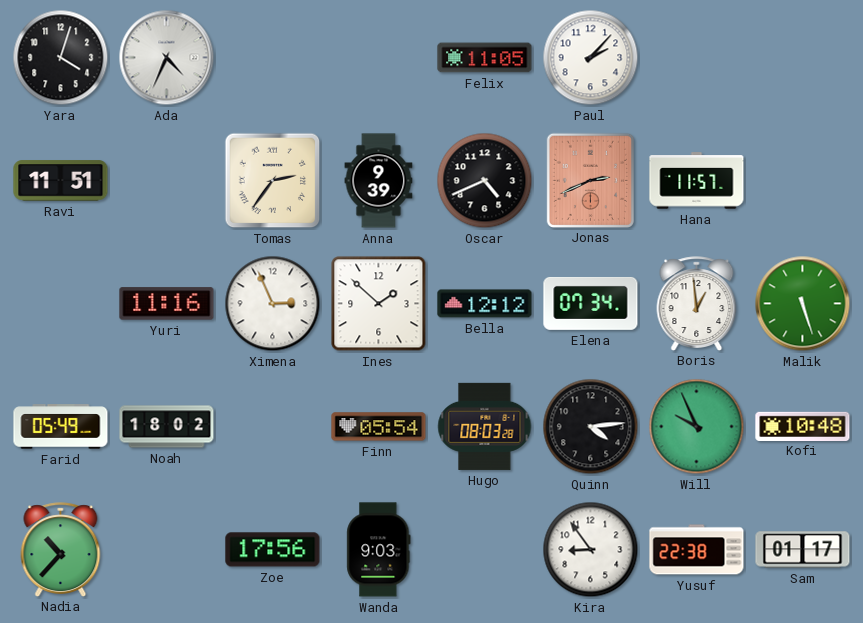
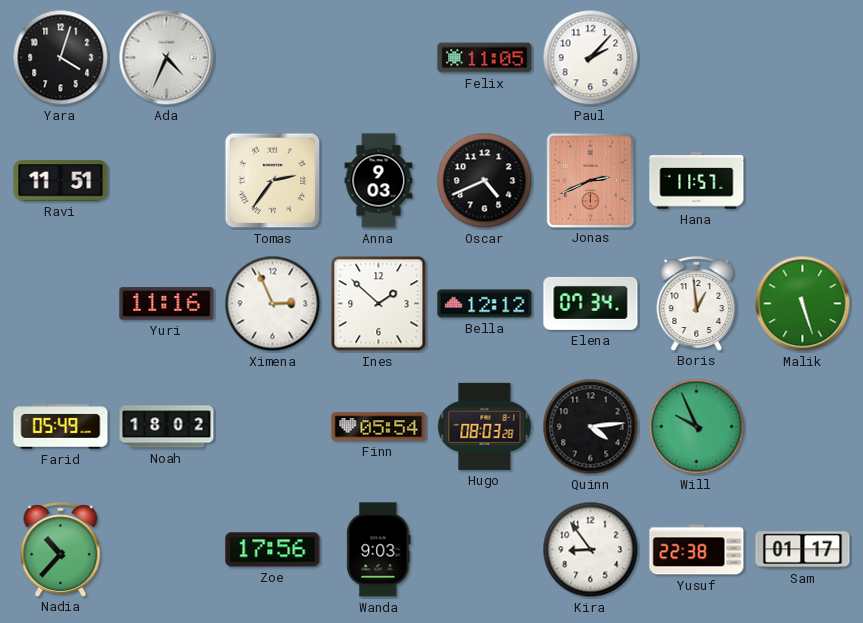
Anna: 9:39 -> 9:03 (379, 181)
Kofi: 10:48 -> none (803, 426)
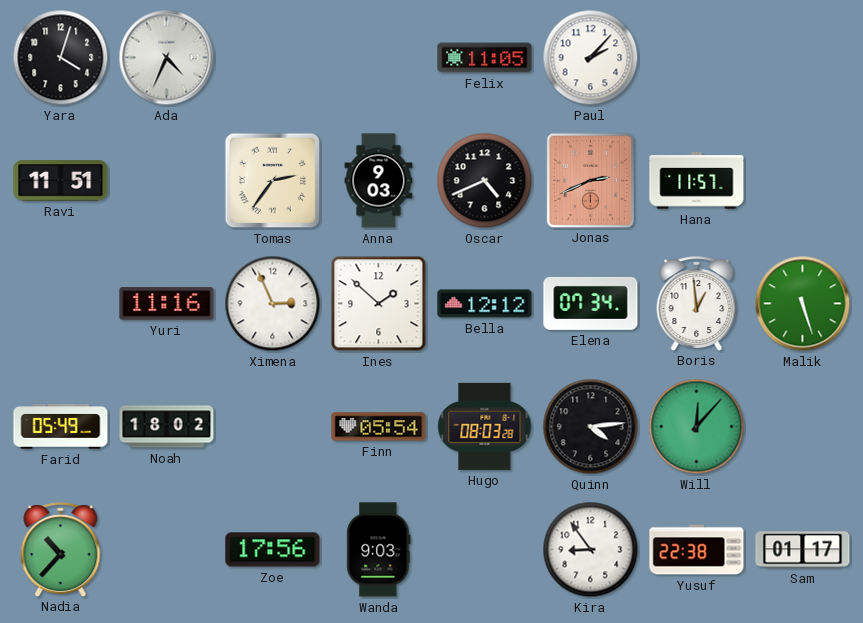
Will: 9:56 -> 12:07 (697, 427)
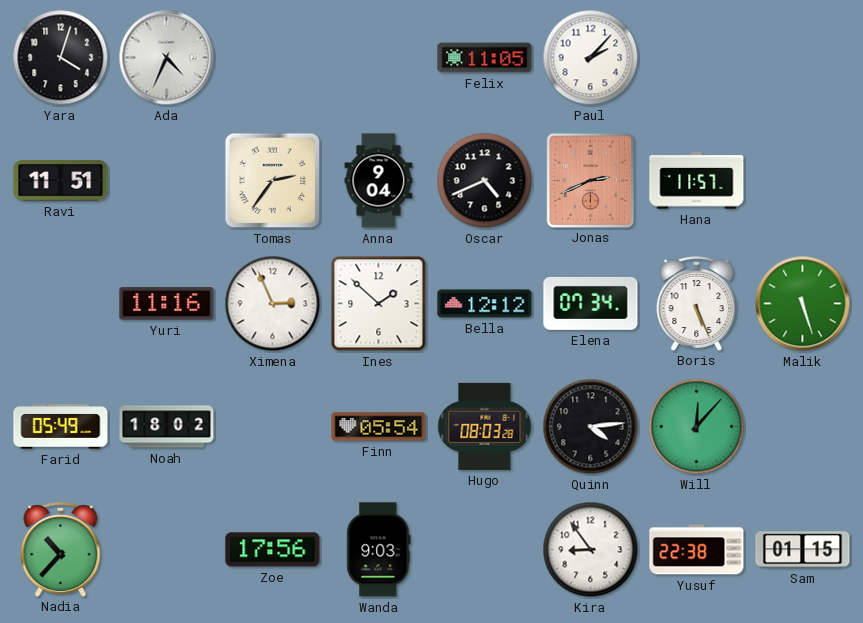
Anna: 9:03 -> 9:04 (379, 181)
Boris: 12:59 -> 5:26 (697, 303)
Sam: 01:17 -> 01:15 (803, 550)
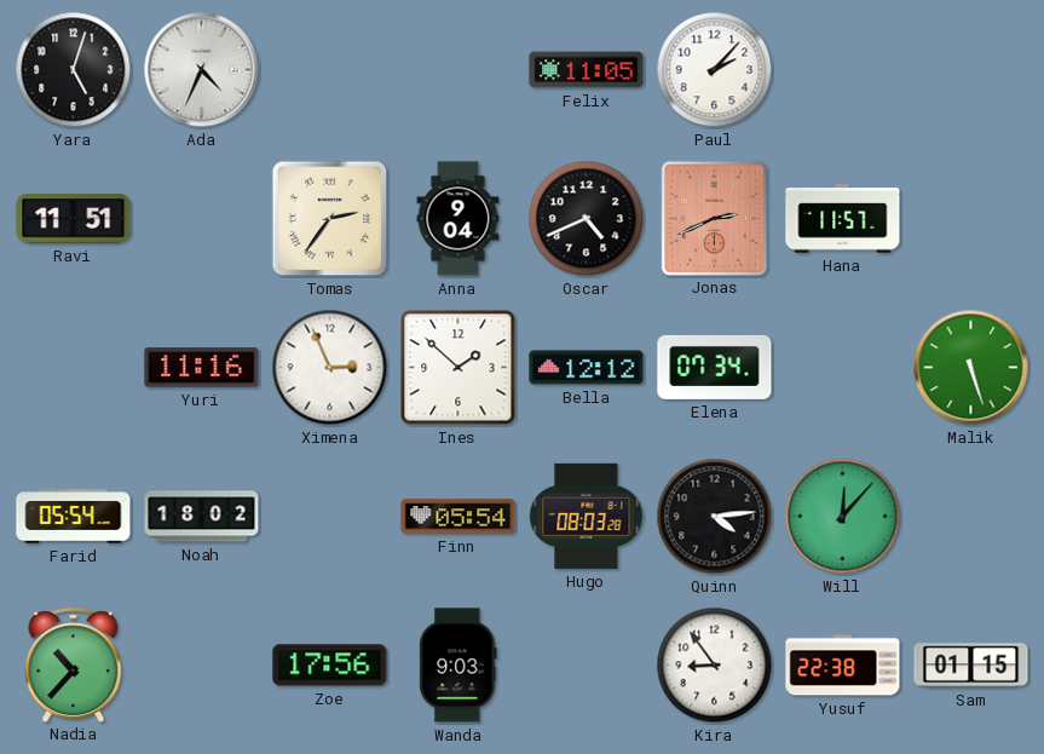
Yara: 4:03 -> 5:03 (74, 70)
Boris: 5:26 -> none (697, 303)
Farid: 05:49 -> 05:54 (74, 517)
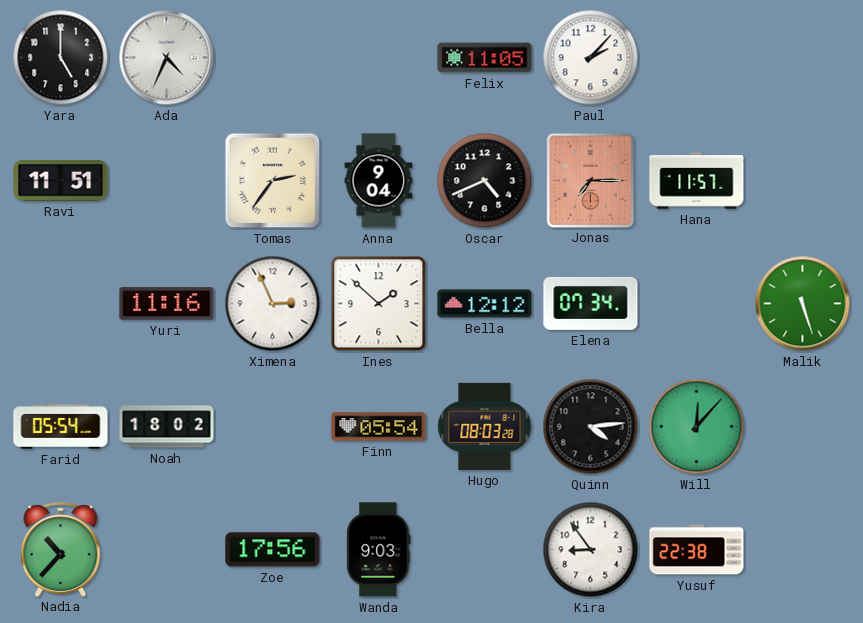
Yara: 5:03 -> 5:00 (61, 58)
Jonas: 2:41 -> 7:15 (590, 180)
Sam: 01:15 -> none (971, 666)
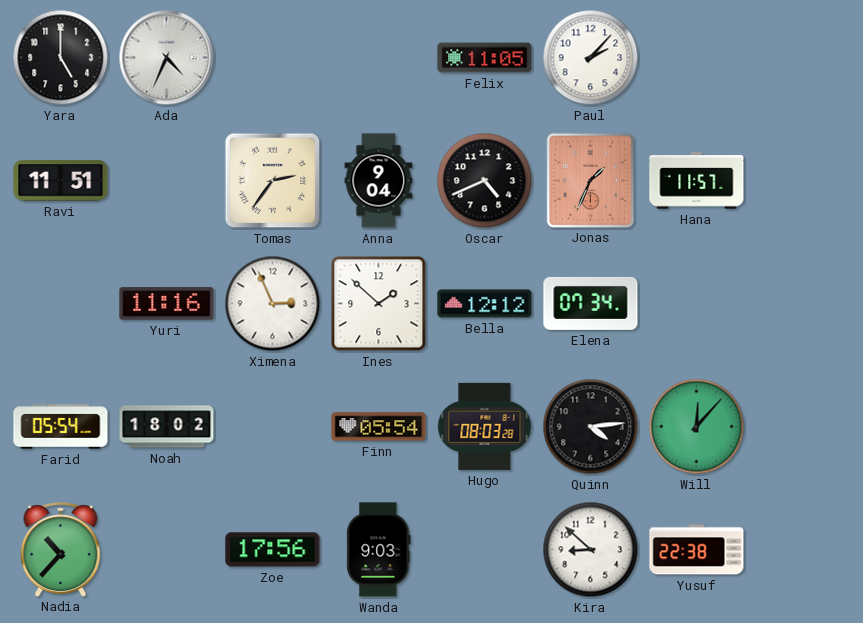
Jonas: 7:15 -> 1:34 (590, 180)
Malik: 5:27 -> none (803, 304)
Kira: 8:54 -> 8:52 (591, 550)
